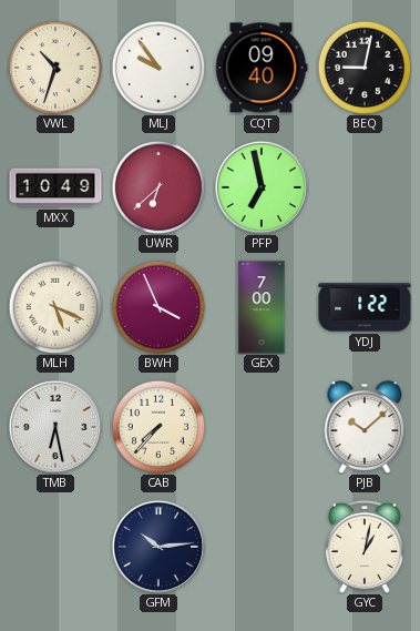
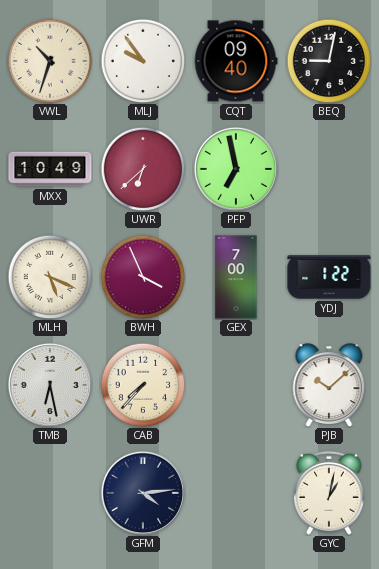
GFM: 10:14 -> 4:14 (143, 493)
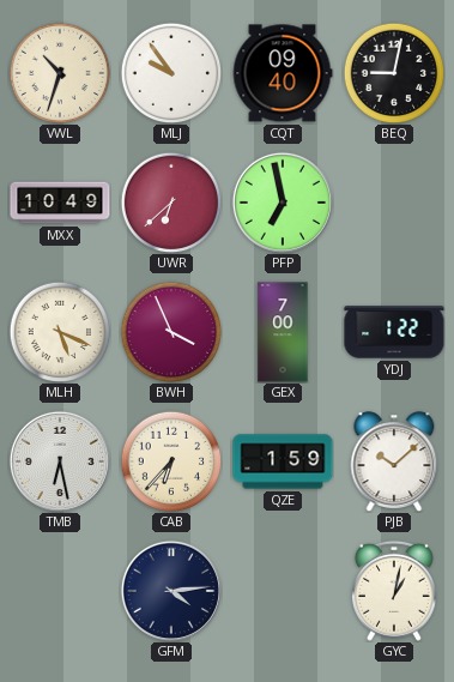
CAB: 7:37 -> 6:37 (171, 461)
QZE: none -> 1:59 (283, 461)
